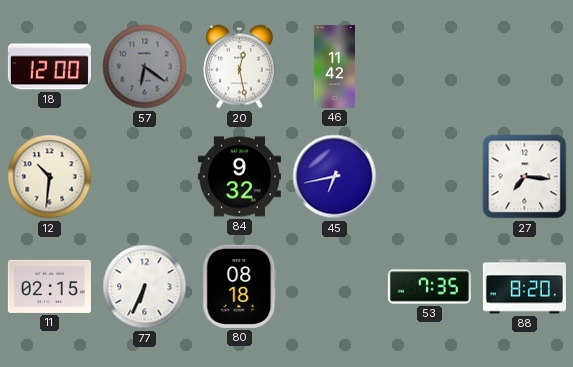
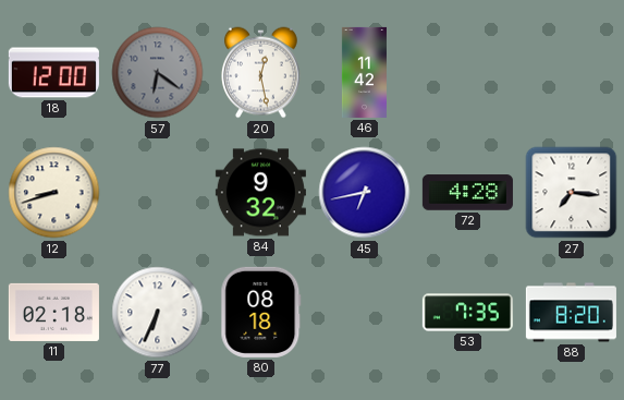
12: 10:31 -> 8:42 (54, 193)
72: none -> 4:28 (467, 193)
11: 02:15 -> 02:18 (53, 312)
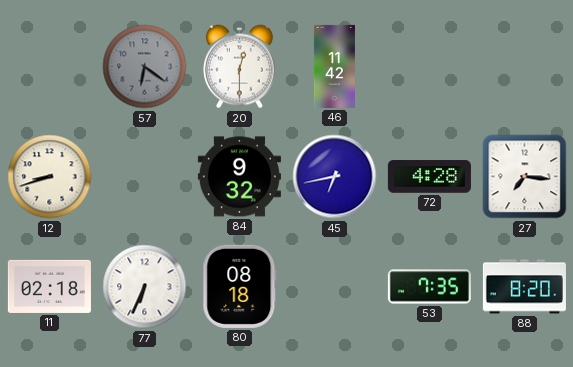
18: 12:00 -> none (53, 73)
20: 12:28 -> 12:30 (239, 67)
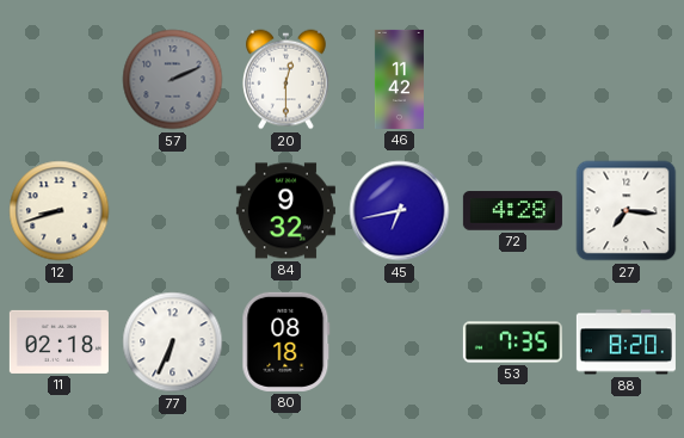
57: 6:21 -> 2:11 (173, 80)
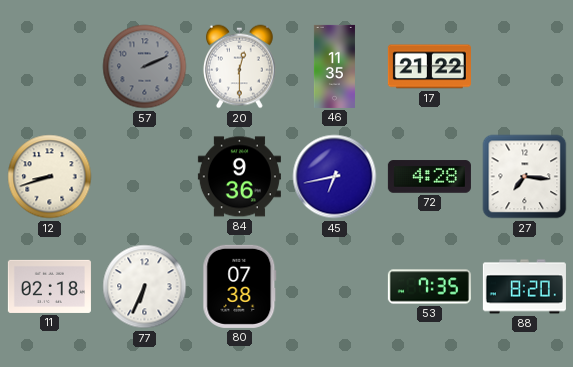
46: 11:42 -> 11:35 (334, 66)
17: none -> 21:22 (429, 67)
84: 9:32 -> 9:36 (239, 177)
80: 08:18 -> 07:38 (240, 286)
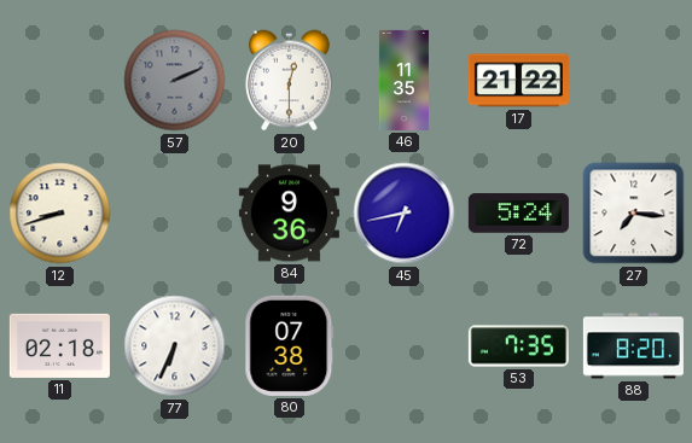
72: 4:28 -> 5:24 (518, 214)
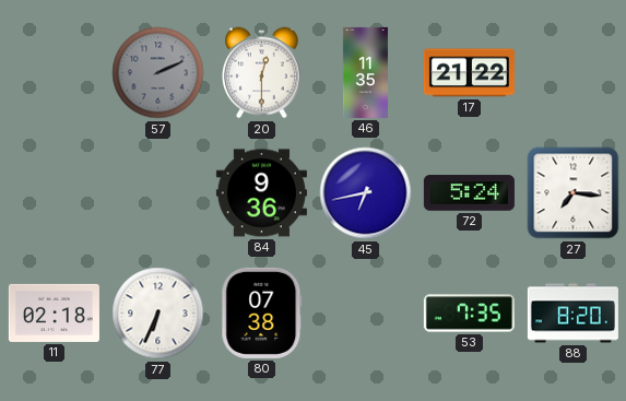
12: 8:42 -> none (60, 214)
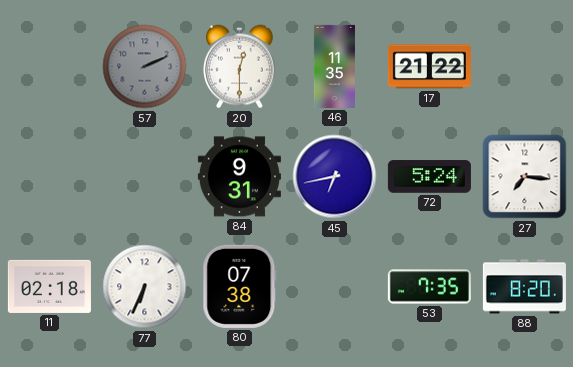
84: 9:36 -> 9:31 (239, 177)
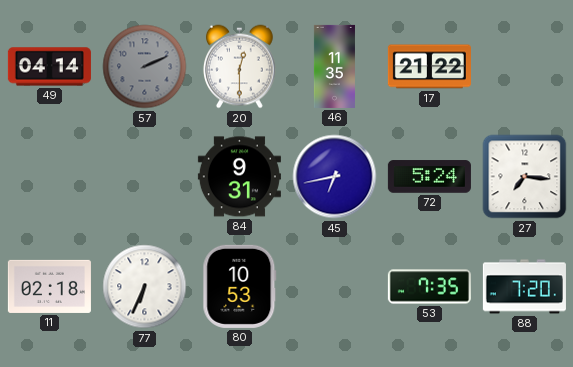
49: none -> 04:14 (49, 67)
80: 07:38 -> 10:53 (240, 286)
88: 8:20 -> 7:20 (524, 287)
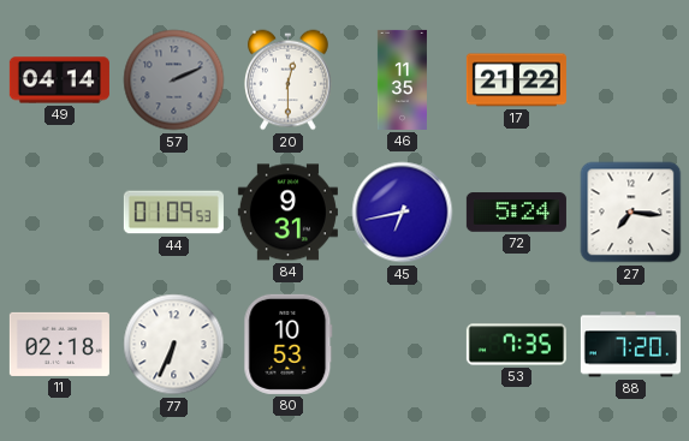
44: none -> 01:09 (173, 213)
